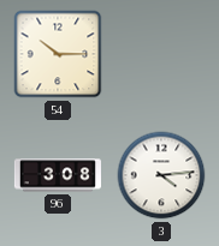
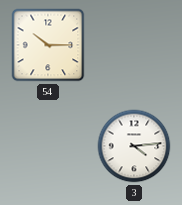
96: 3:08 -> none (58, 175)
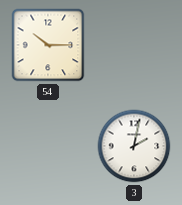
3: 4:14 -> 2:02 (134, 146)
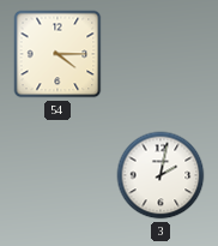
54: 10:15 -> 4:15 (57, 54)
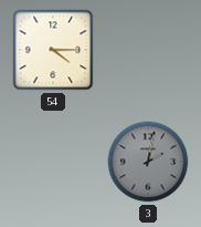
3 dial: white -> grey (148, 162)
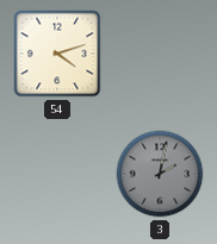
54: 4:15 -> 4:12 (57, 54)
